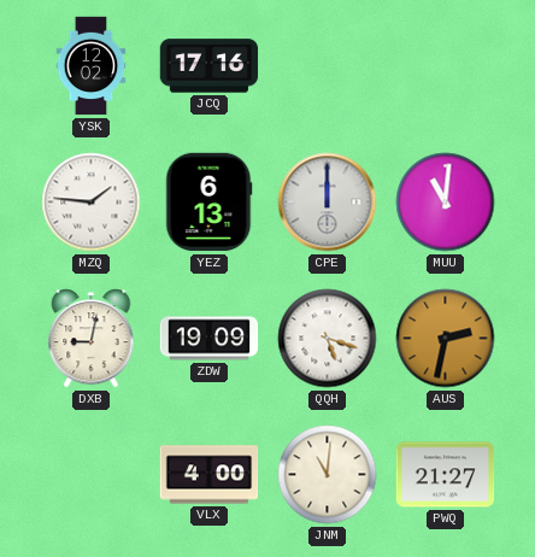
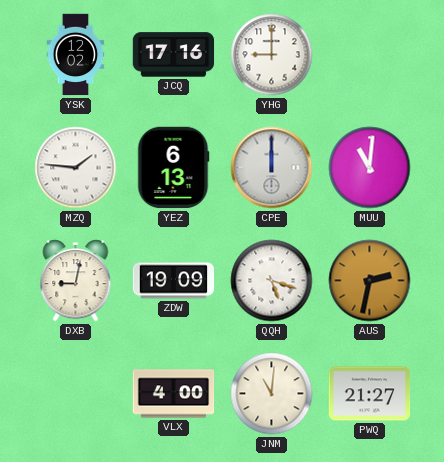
YHG: none -> 9:00 (272, 55)
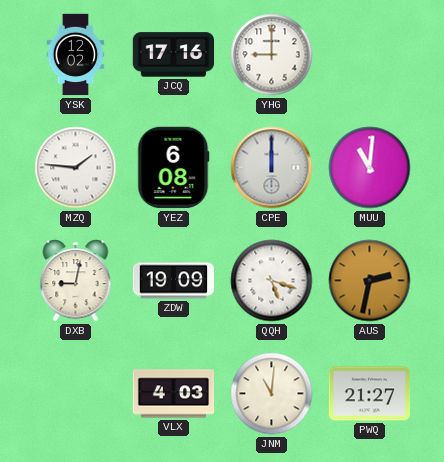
YEZ: 6:13 -> 6:08 (173, 168)
VLX: 4:00 -> 4:03 (174, 394)
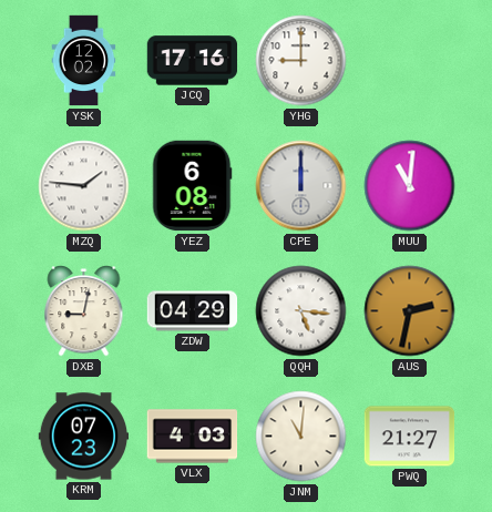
ZDW: 19:09 -> 04:29 (193, 311)
QQH: 5:18 -> 5:16 (301, 311)
KRM: none -> 07:23 (84, 437)
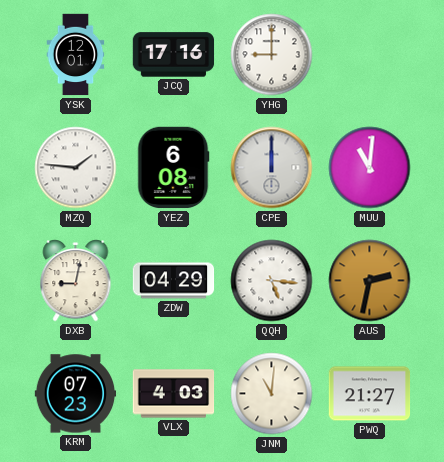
YSK: 12:02 -> 12:01 (76, 55)
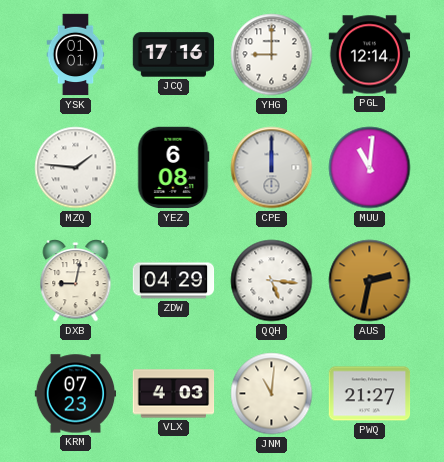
YSK: 12:01 -> 01:01 (76, 55)
PGL: none -> 12:14 (370, 55)
